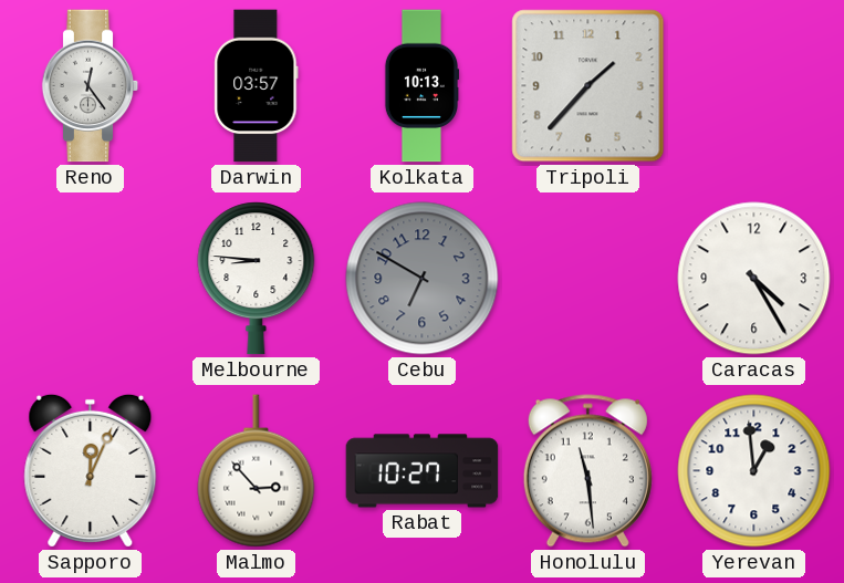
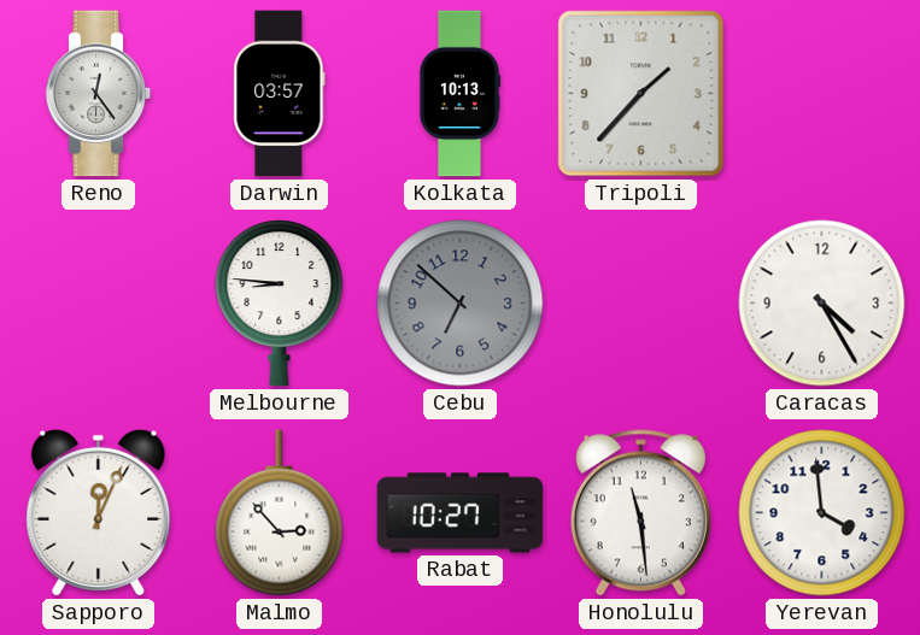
Cebu: 6:50 -> 6:52 (461, 304)
Yerevan: 12:59 -> 3:59 (822, 513)
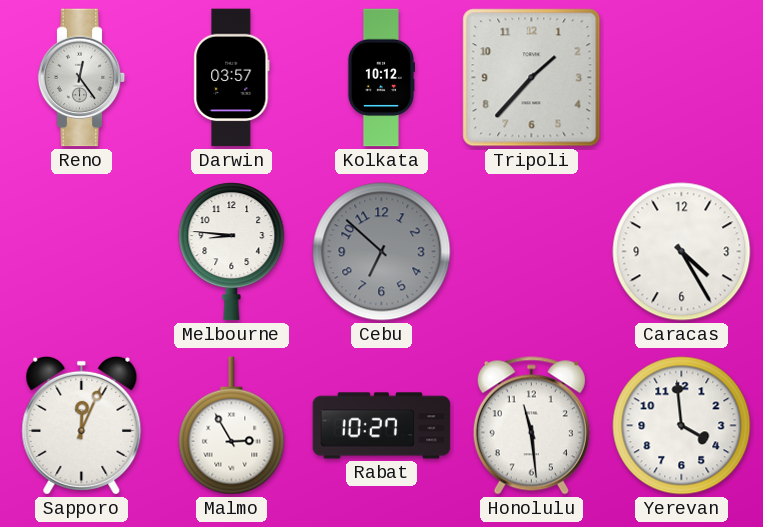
Kolkata: 10:13 -> 10:12 (380, 78)
Malmo: 2:53 -> 2:55 (232, 426)
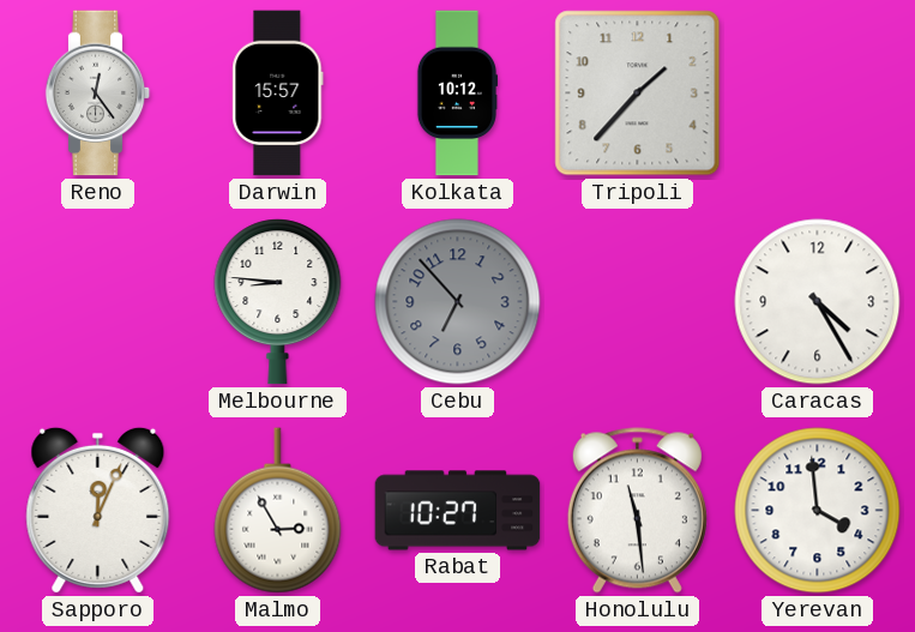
Darwin: 03:57 -> 15:57 (278, 94)
Cebu: 6:52 -> 6:53 (458, 302)
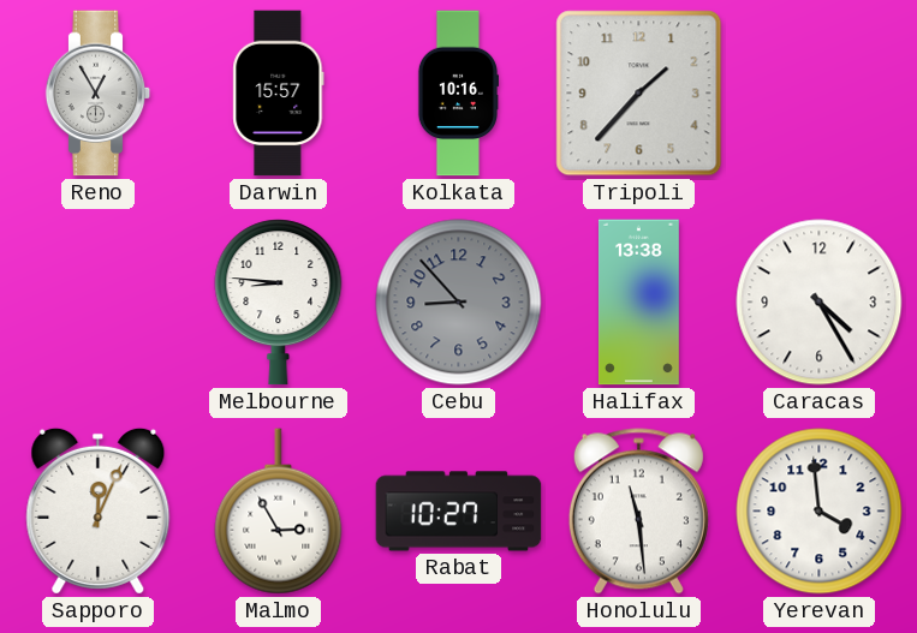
Reno: 12:24 -> 12:55 (99, 94)
Kolkata: 10:12 -> 10:16 (457, 94)
Cebu: 6:53 -> 8:53 (459, 303)
Halifax: none -> 13:38 (638, 303)
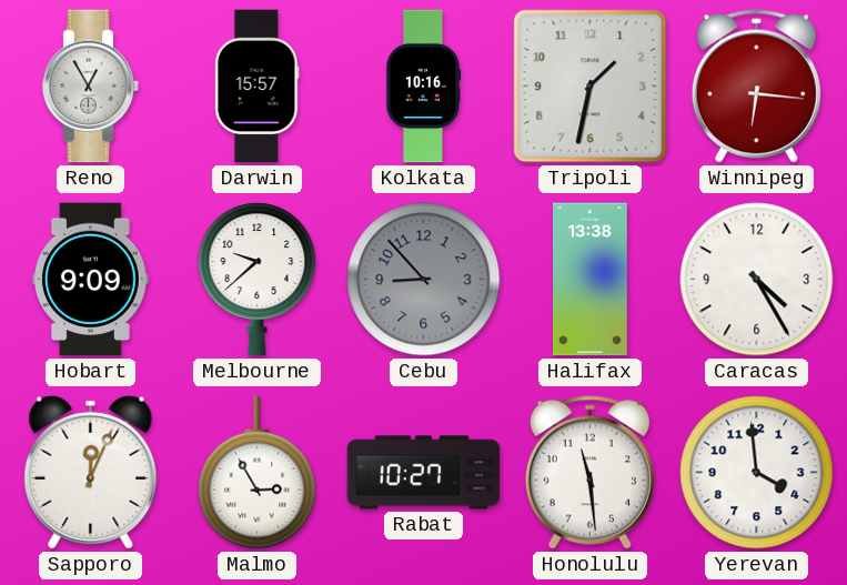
Tripoli: 1:37 -> 1:32 (591, 87)
Winnipeg: none -> 6:16 (756, 87)
Hobart: none -> 9:09 (91, 280)
Melbourne: 8:46 -> 9:38 (258, 280)
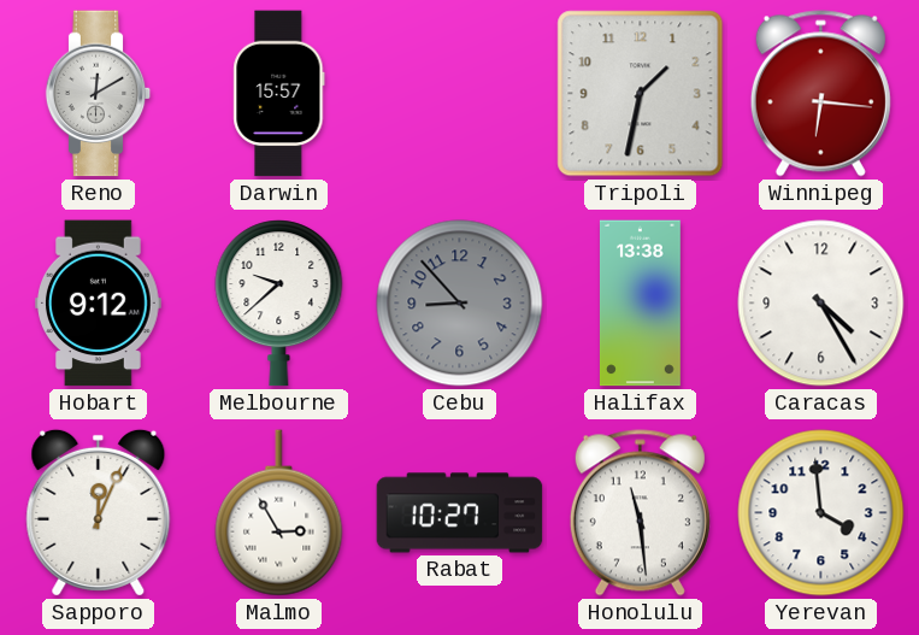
Reno: 12:55 -> 12:10 (99, 94)
Kolkata: 10:16 -> none (422, 87)
Hobart: 9:09 -> 9:12 (99, 304)
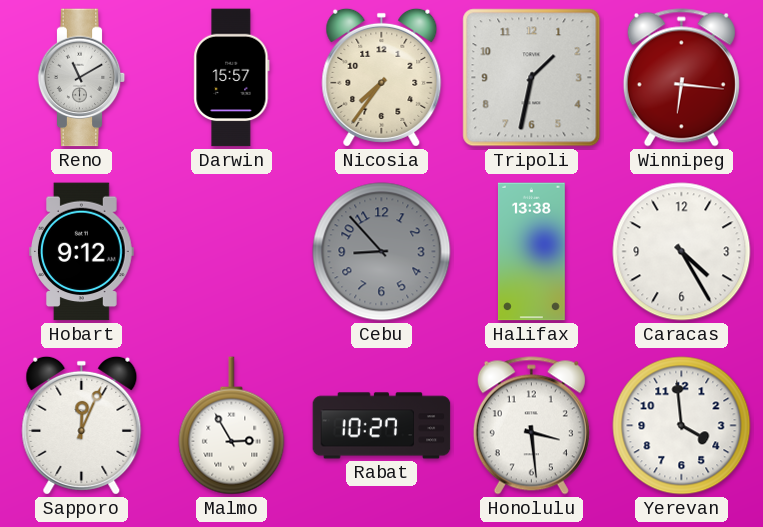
Reno: 12:10 -> 11:10 (82, 78)
Nicosia: none -> 7:36 (382, 77)
Melbourne: 9:38 -> none (279, 304)
Honolulu: 11:29 -> 3:29 (531, 426)
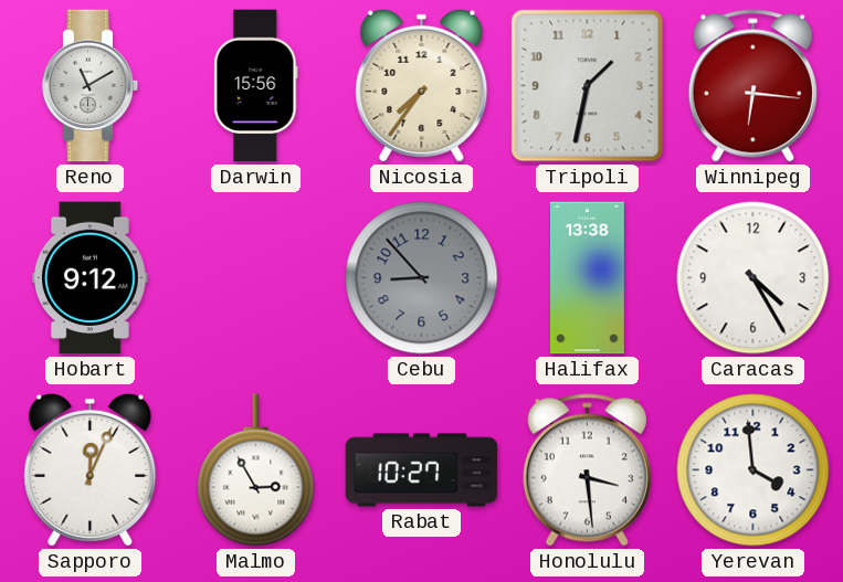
Darwin: 15:57 -> 15:56 (256, 86)
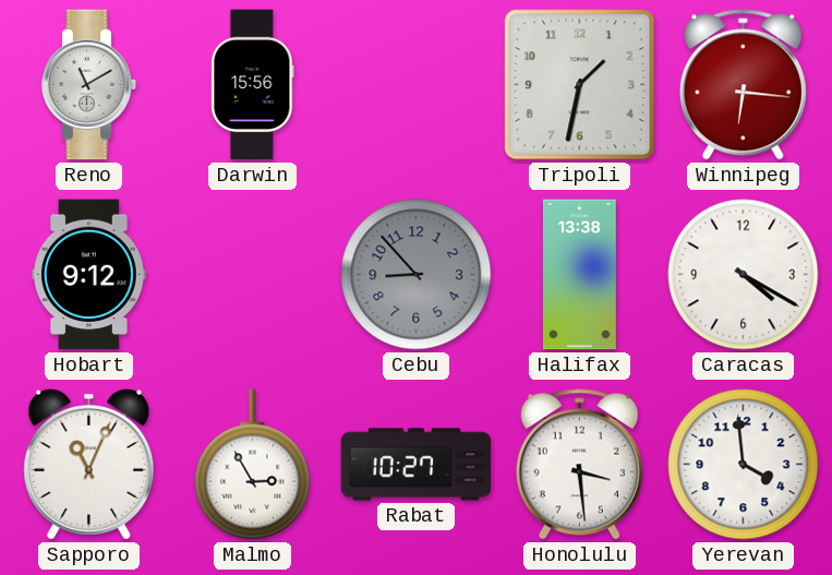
Nicosia: 7:36 -> none (422, 85)
Caracas: 4:25 -> 4:20 (744, 275)
Sapporo: 12:04 -> 11:04 (89, 464)
